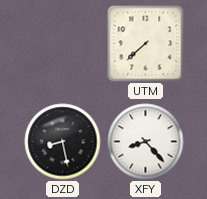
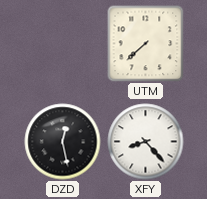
DZD: 8:28 -> 12:28 (63, 142)
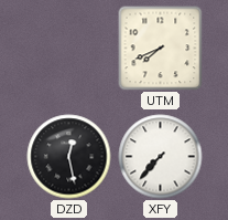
UTM: 7:38 -> 7:41 (160, 48)
XFY: 8:23 -> 7:37 (161, 157)
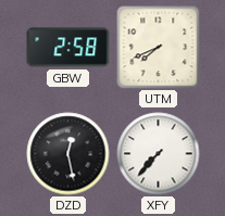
GBW: none -> 2:58 (68, 48)
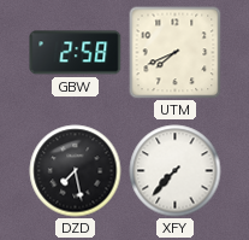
DZD: 12:28 -> 7:28 (76, 171)
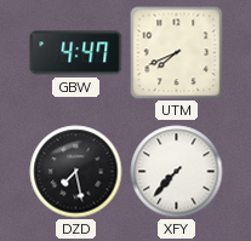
GBW: 2:58 -> 4:47 (76, 53)
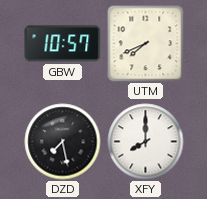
GBW: 4:47 -> 10:57 (63, 44)
XFY: 7:37 -> 8:00 (146, 142)
